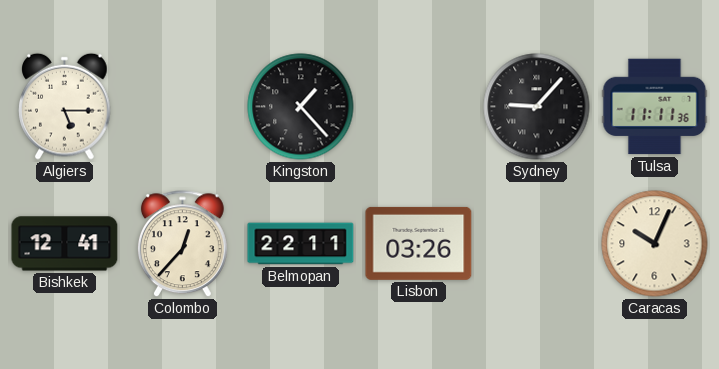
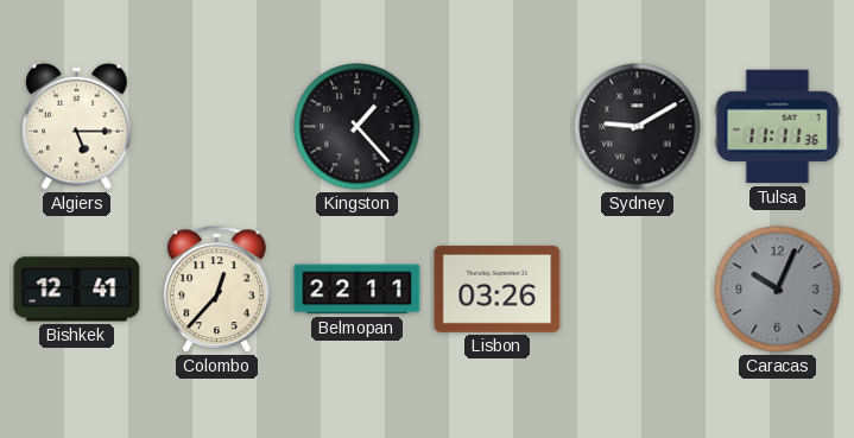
Sydney: 9:07 -> 9:10 (638, 127)
Caracas dial: cream -> grey (778, 290)
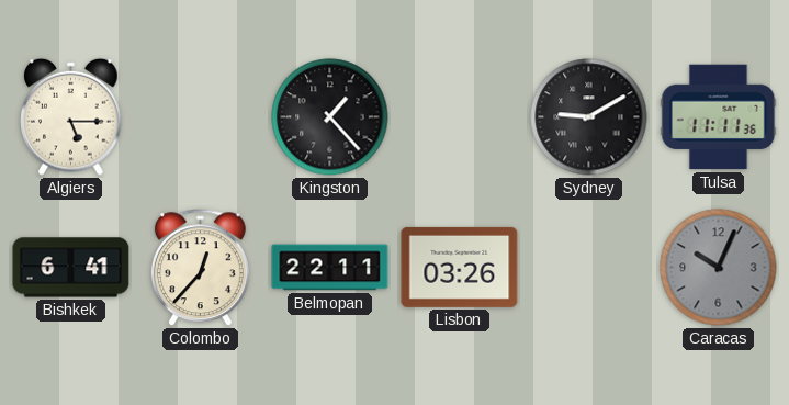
Bishkek: 12:41 -> 6:41 (71, 268)
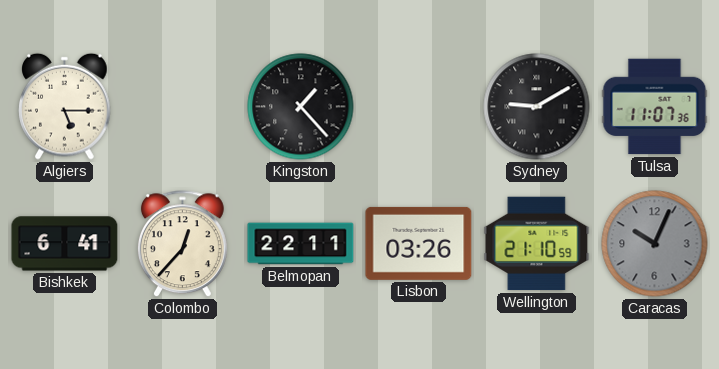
Tulsa: 11:11 -> 11:07 (655, 107)
Wellington: none -> 21:10 (537, 244)
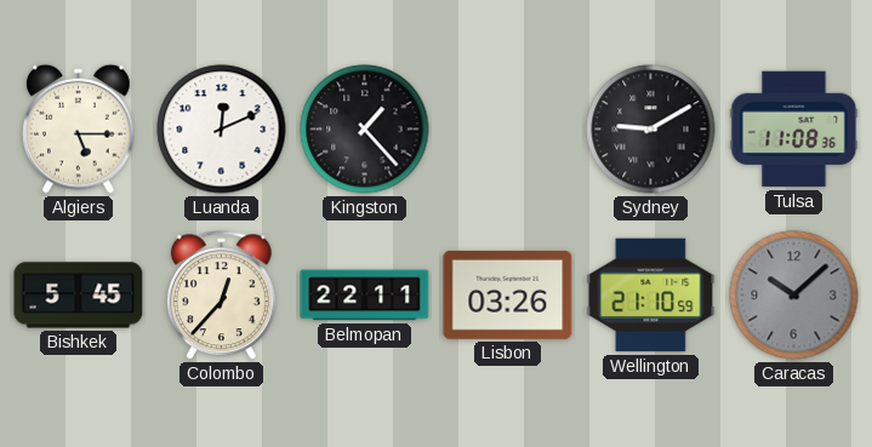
Luanda: none -> 12:11 (222, 130)
Tulsa: 11:07 -> 11:08 (794, 130)
Bishkek: 6:41 -> 5:45 (79, 296)
Caracas: 10:04 -> 10:08 (794, 296)
